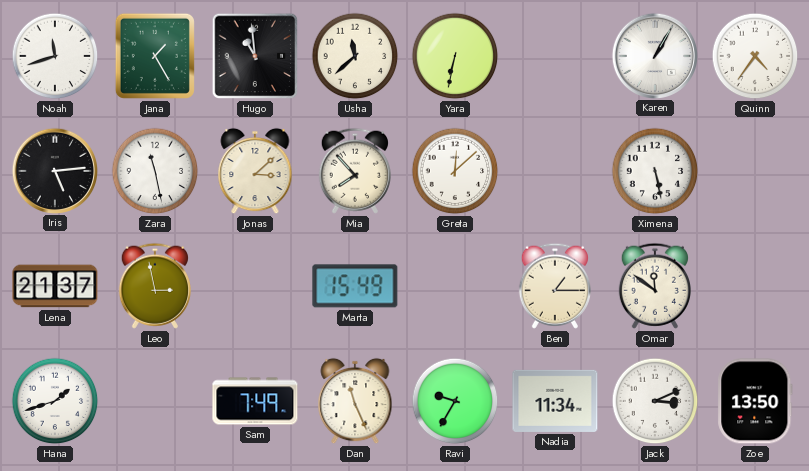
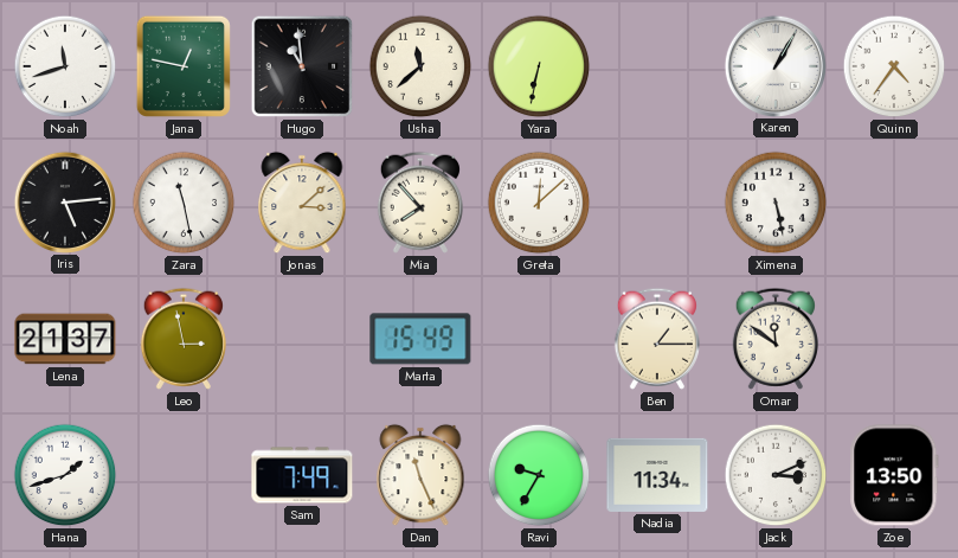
Jana: 1:25 -> 12:47 (184, 66)
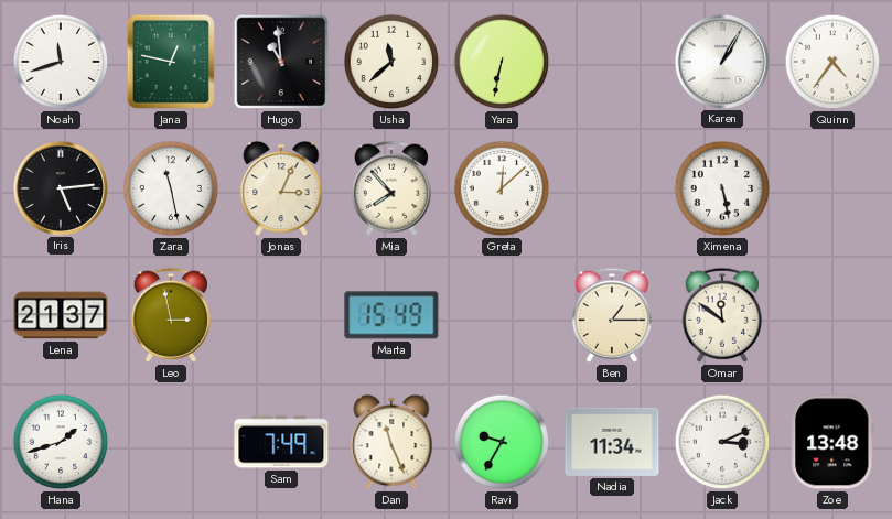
Jonas: 3:08 -> 3:04 (281, 188)
Zoe: 13:50 -> 13:48 (832, 442)
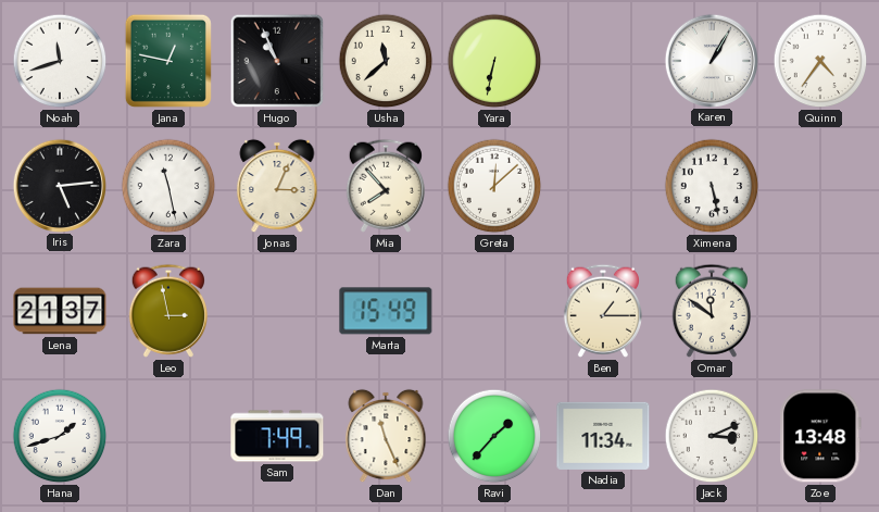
Hugo: 10:59 -> 10:56 (277, 61)
Ravi: 9:35 -> 1:37 (494, 436)
